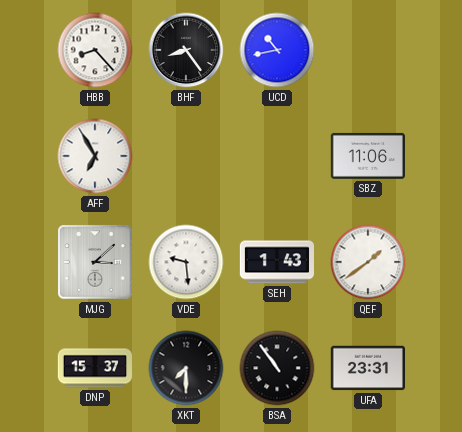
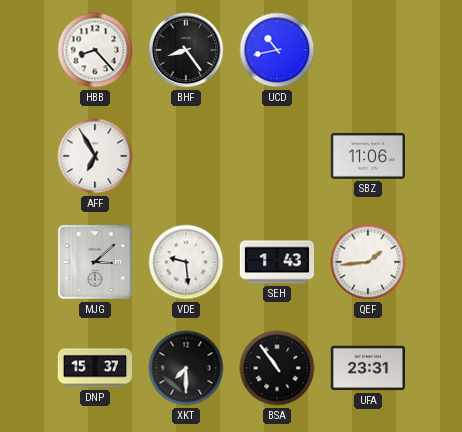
QEF: 1:39 -> 1:44 (368, 262)
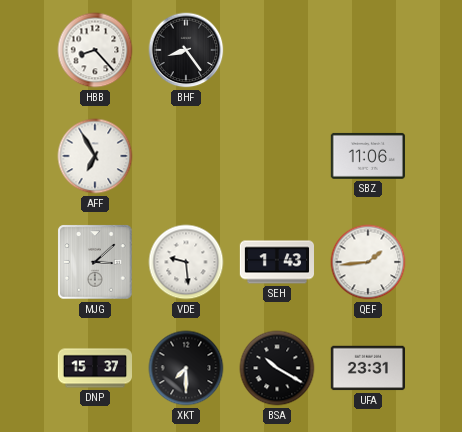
UCD: 10:43 -> none (277, 50)
BSA: 10:54 -> 10:20 (277, 368)
